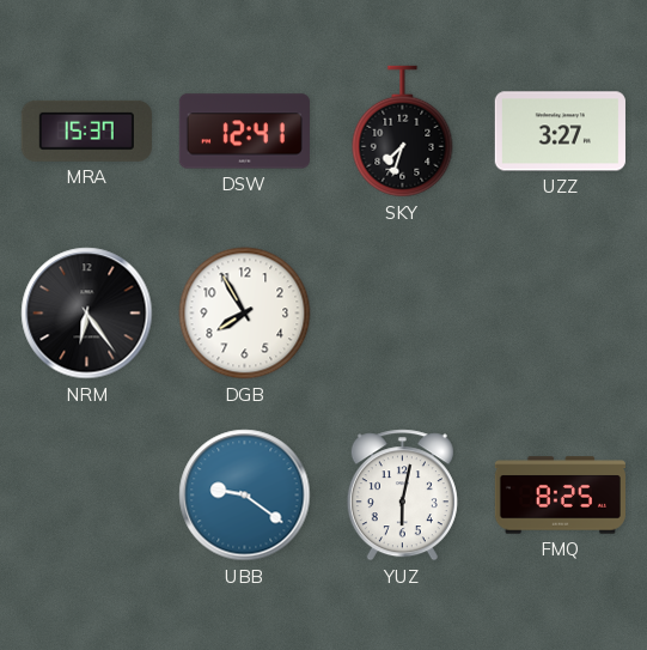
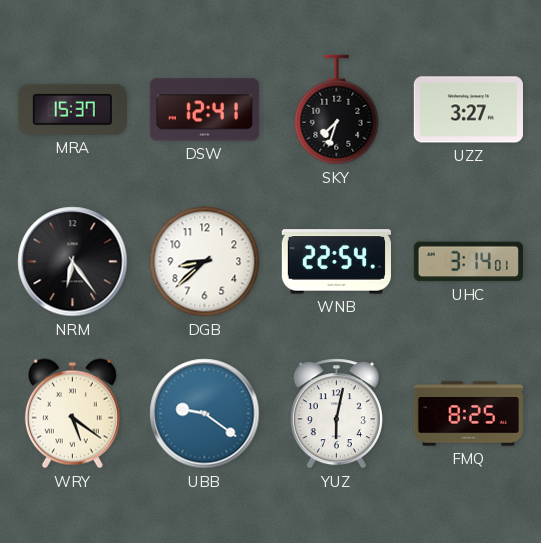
DGB: 7:55 -> 8:38 (205, 262)
WNB: none -> 22:54 (336, 262)
UHC: none -> 3:14 (468, 262)
WRY: none -> 5:21 (72, 414)
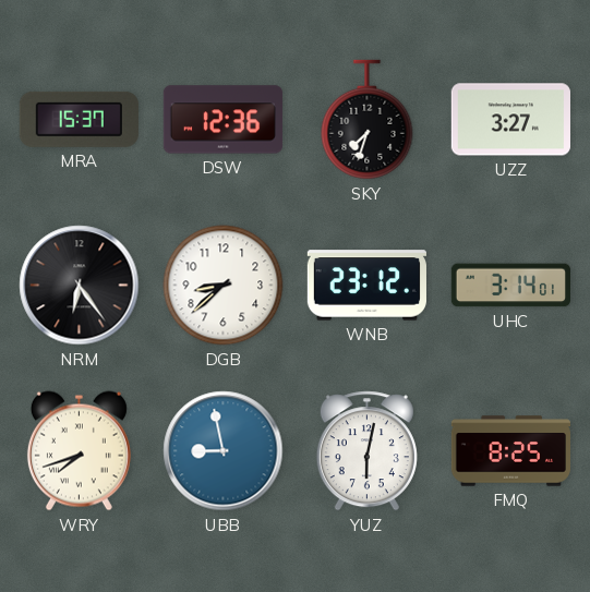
DSW: 12:41 -> 12:36 (222, 120)
WNB: 22:54 -> 23:12 (366, 286)
WRY: 5:21 -> 7:42 (79, 451)
UBB: 9:21 -> 8:58 (224, 451)
